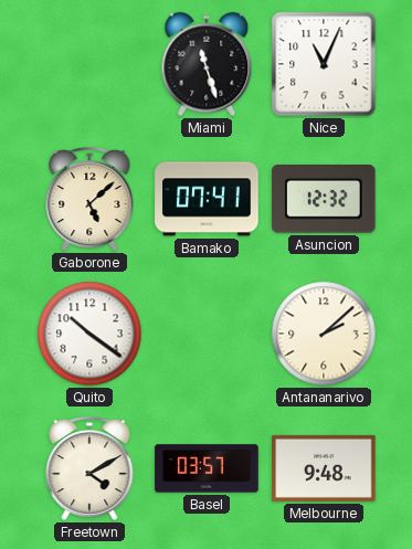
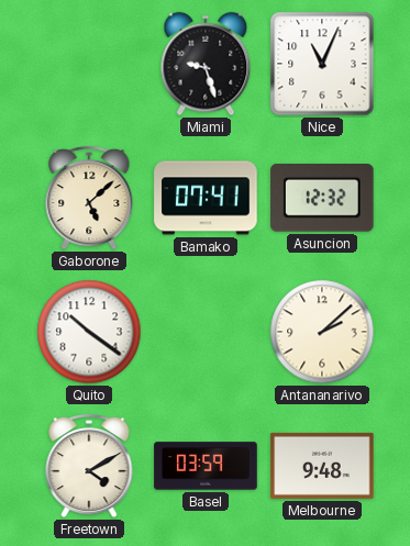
Miami: 11:27 -> 9:27 (206, 64)
Basel: 03:57 -> 03:59 (206, 466)
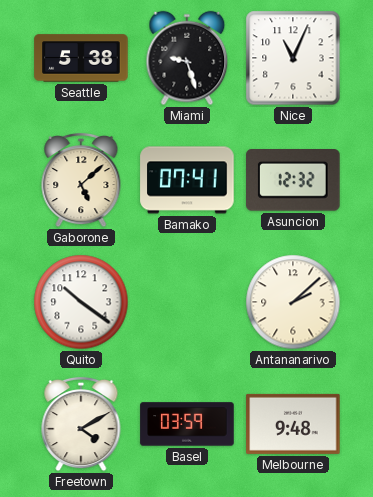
Seattle: none -> 5:38 (81, 58)
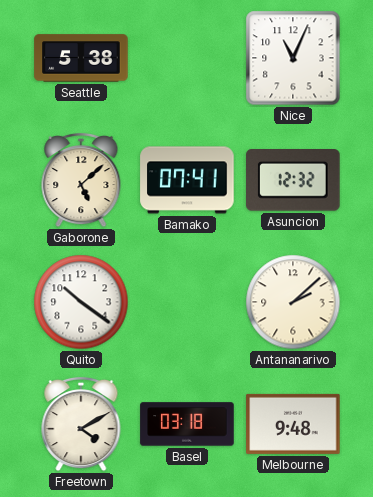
Miami: 9:27 -> none (187, 58)
Basel: 03:59 -> 03:18 (187, 424)
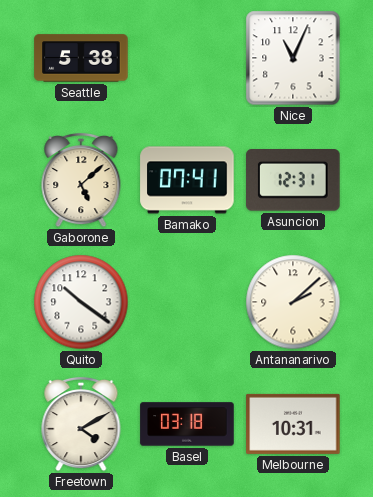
Asuncion: 12:32 -> 12:31 (293, 181)
Melbourne: 9:48 -> 10:31 (293, 424)
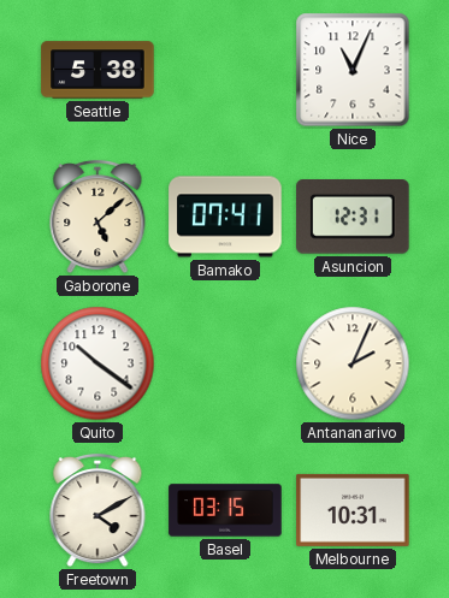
Antananarivo: 2:08 -> 2:04 (353, 363)
Basel: 03:18 -> 03:15 (225, 510)
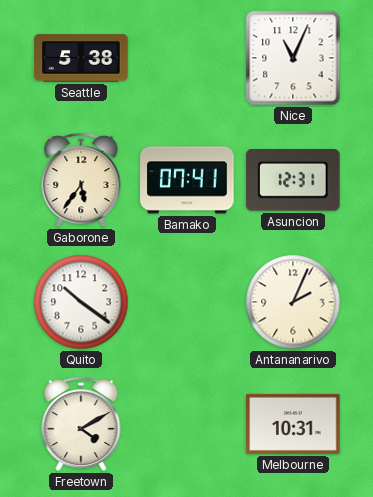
Gaborone: 5:08 -> 5:36 (81, 180)
Basel: 03:15 -> none (225, 510)
